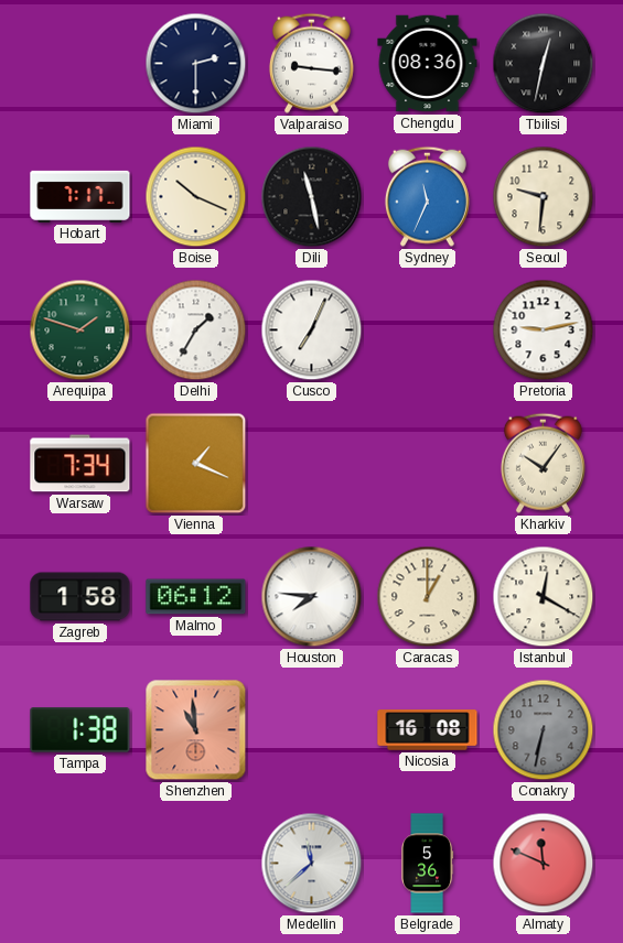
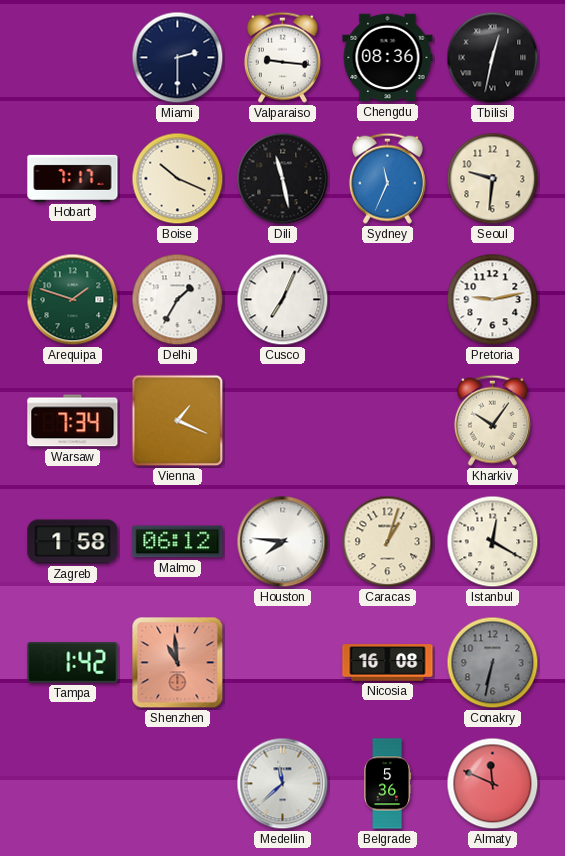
Caracas: 1:00 -> 1:03 (388, 542)
Tampa: 1:38 -> 1:42 (73, 663)
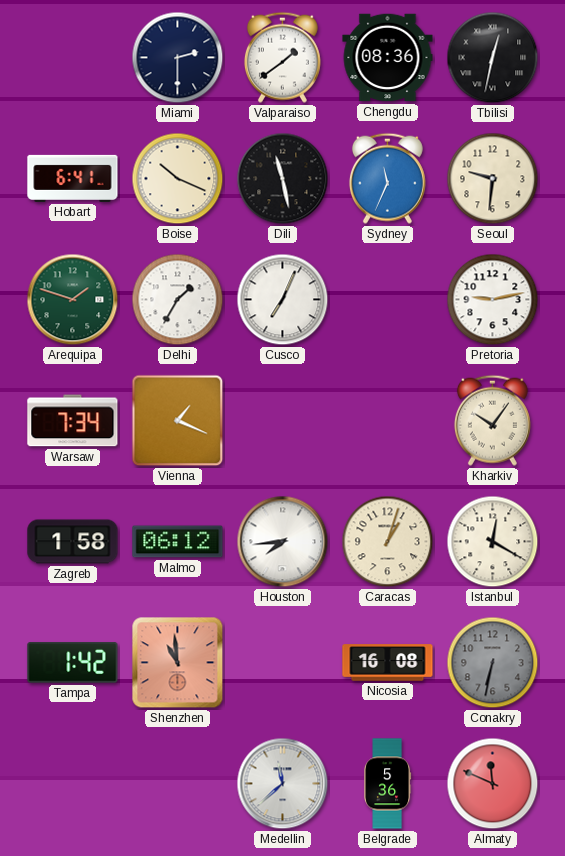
Valparaiso: 9:16 -> 1:39 (282, 57)
Hobart: 7:17 -> 6:41 (73, 178)
Houston: 7:46 -> 7:44 (283, 542)
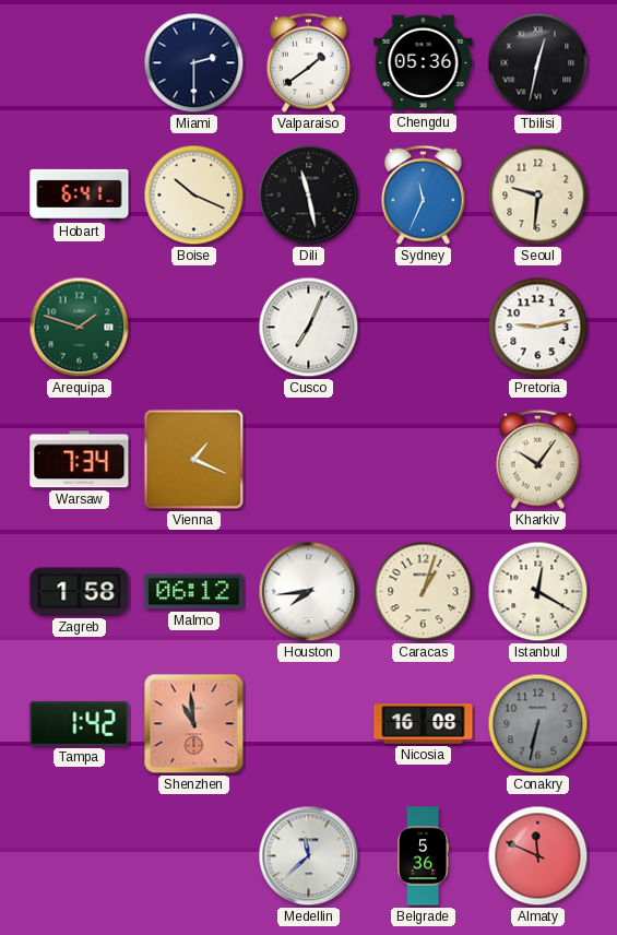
Chengdu: 08:36 -> 05:36 (424, 63)
Delhi: 1:35 -> none (178, 300)
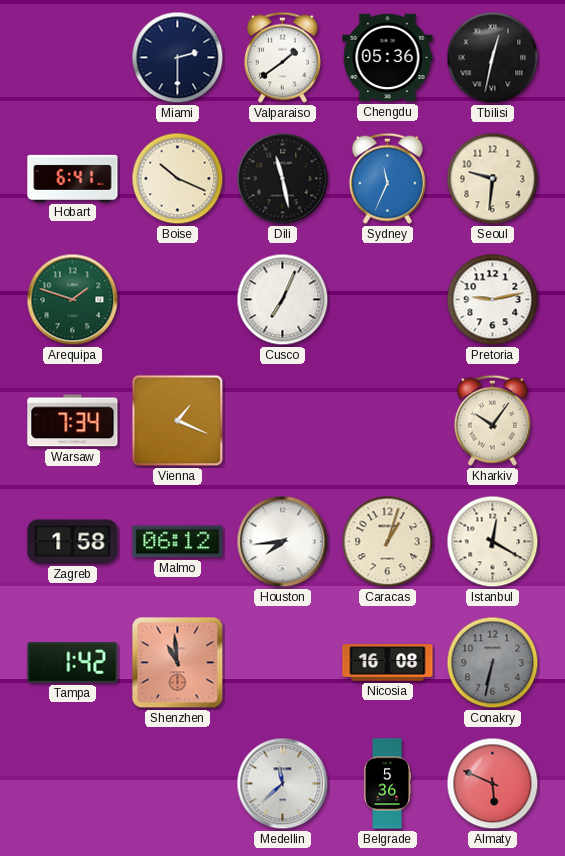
Almaty: 11:49 -> 5:49 (493, 784)
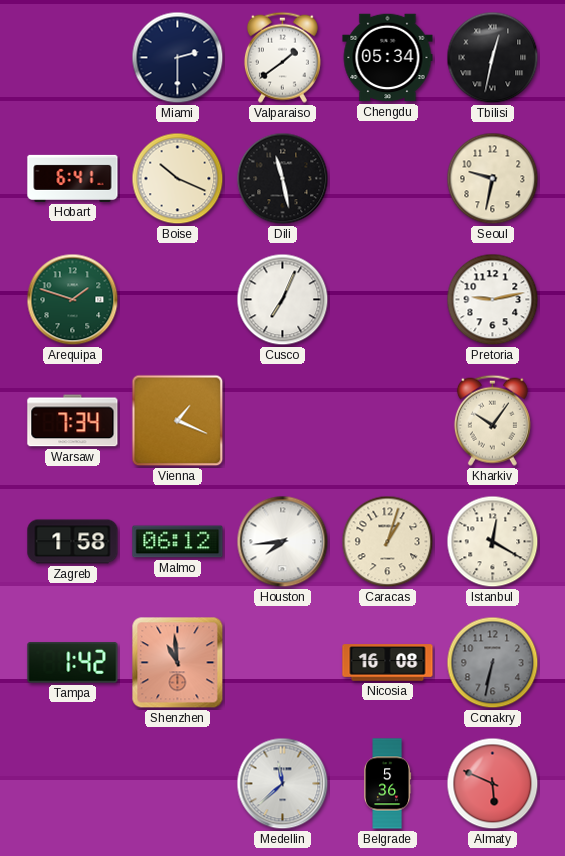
Chengdu: 05:36 -> 05:34 (388, 58)
Sydney: 11:34 -> none (387, 178)
Seoul: 9:31 -> 9:32 (493, 179)
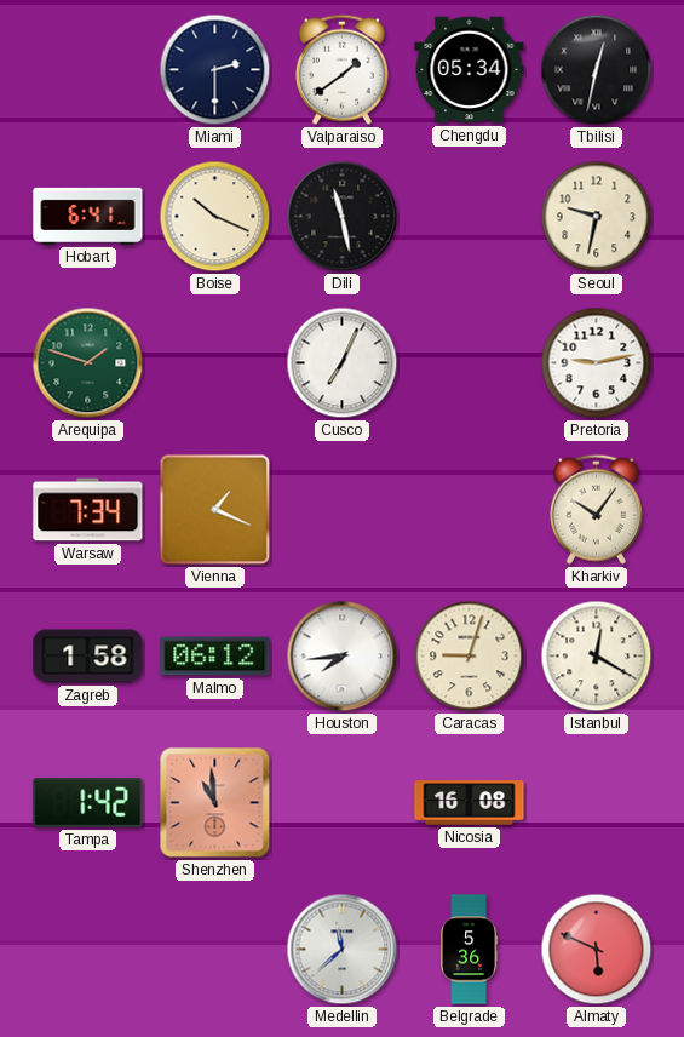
Caracas: 1:03 -> 9:03 (470, 657)
Conakry: 6:32 -> none (493, 663)
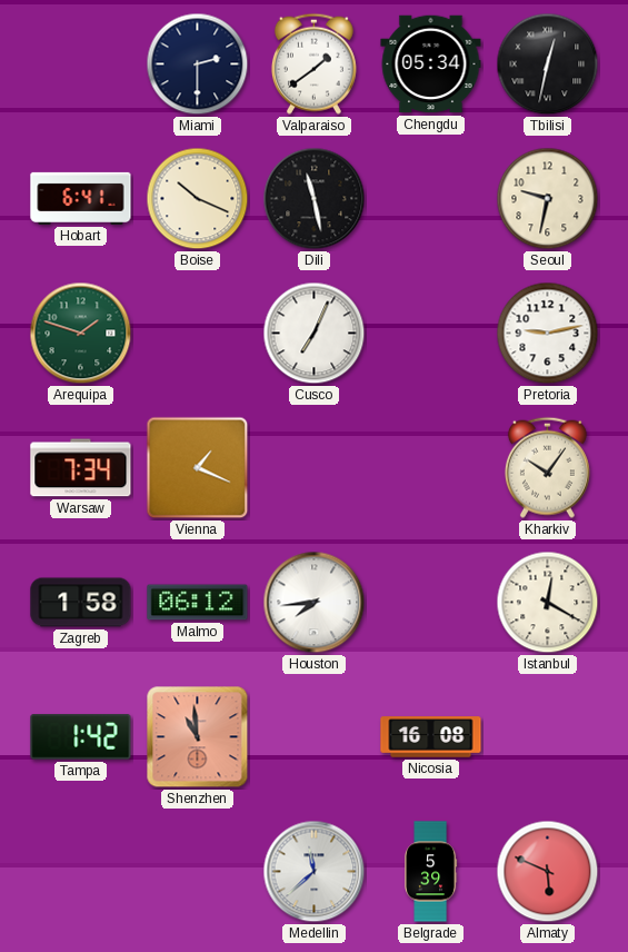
Caracas: 9:03 -> none (470, 657)
Belgrade: 5:36 -> 5:39 (431, 872)
